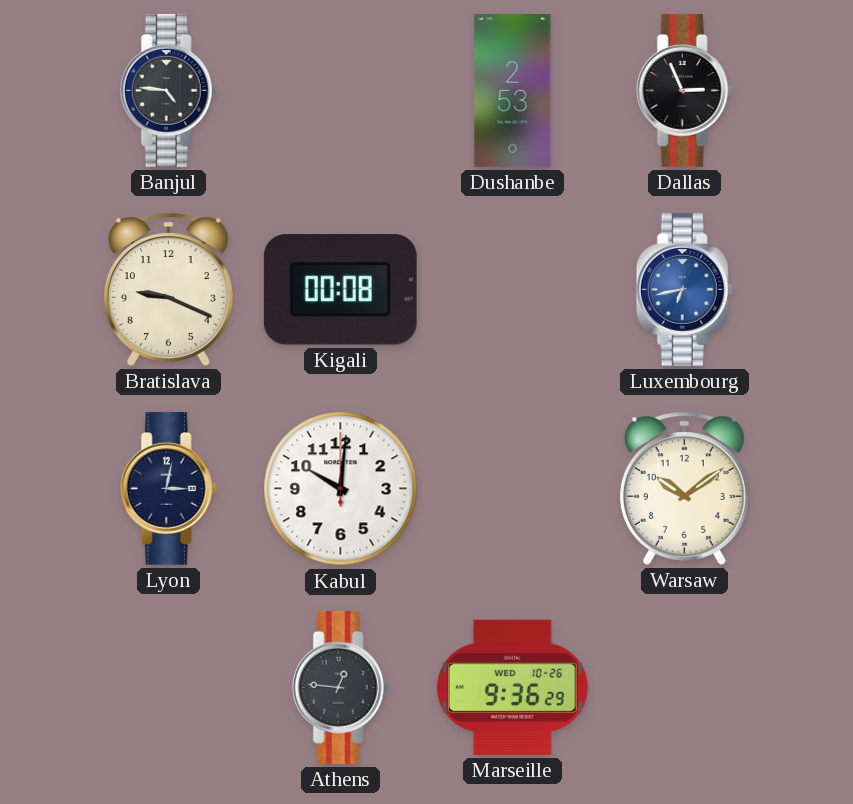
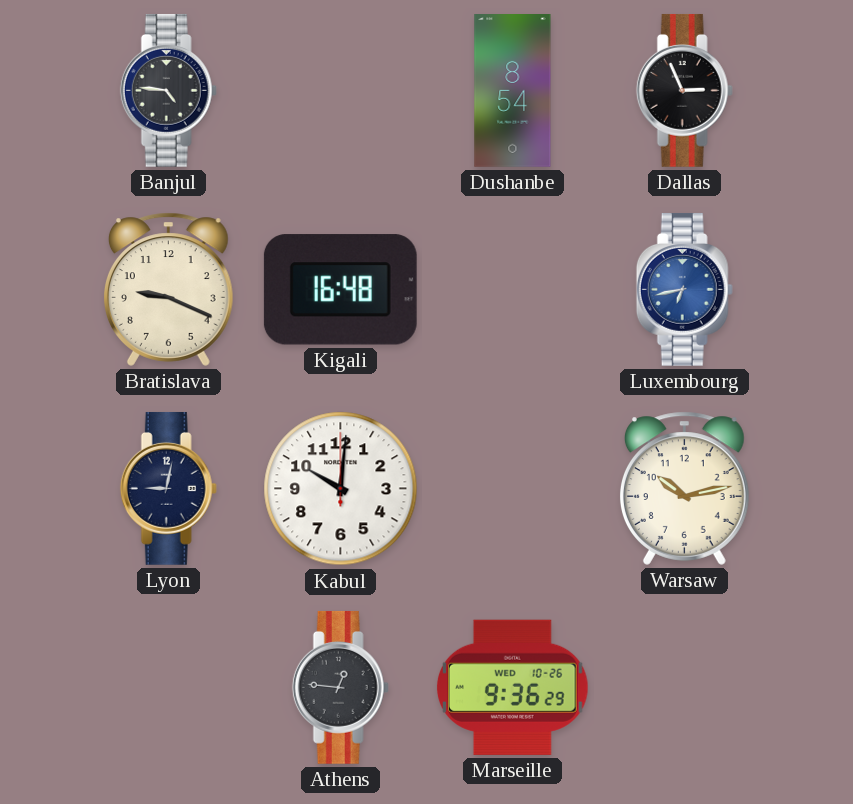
Dushanbe: 2:53 -> 8:54 (513, 91)
Kigali: 00:08 -> 16:48 (340, 290)
Lyon: 3:02 -> 9:02 (168, 488)
Warsaw: 10:09 -> 10:13 (684, 488)
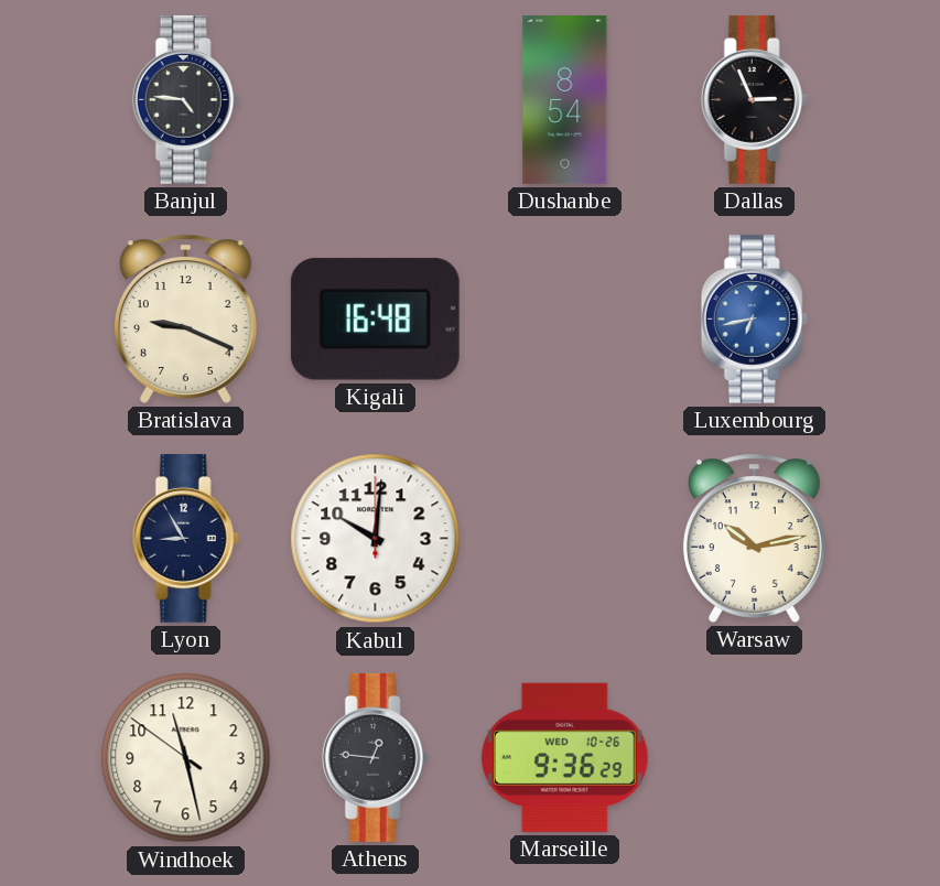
Lyon: 9:02 -> 8:55 (185, 538)
Windhoek: none -> 11:27 (186, 758)
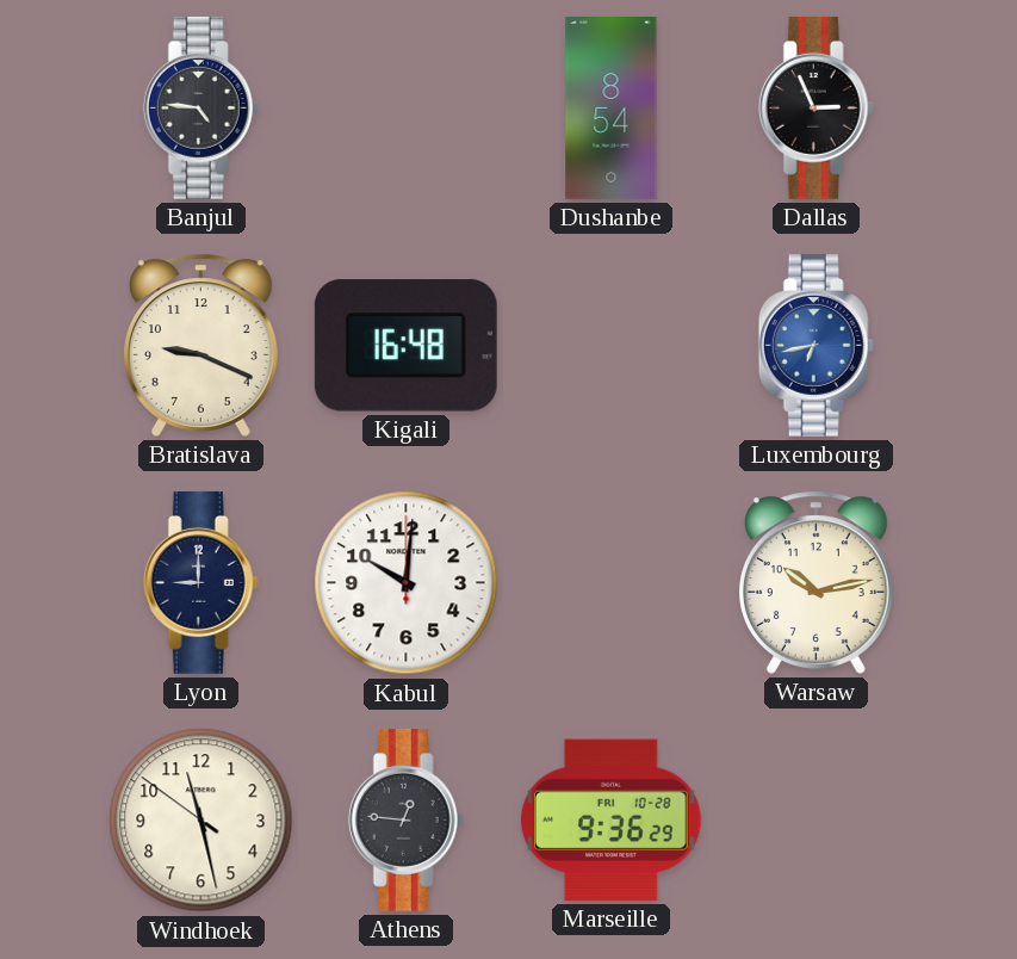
Lyon: 8:55 -> 9:00 (200, 582)
Marseille date: WED 10-26 -> FRI 10-28 (612, 819)
